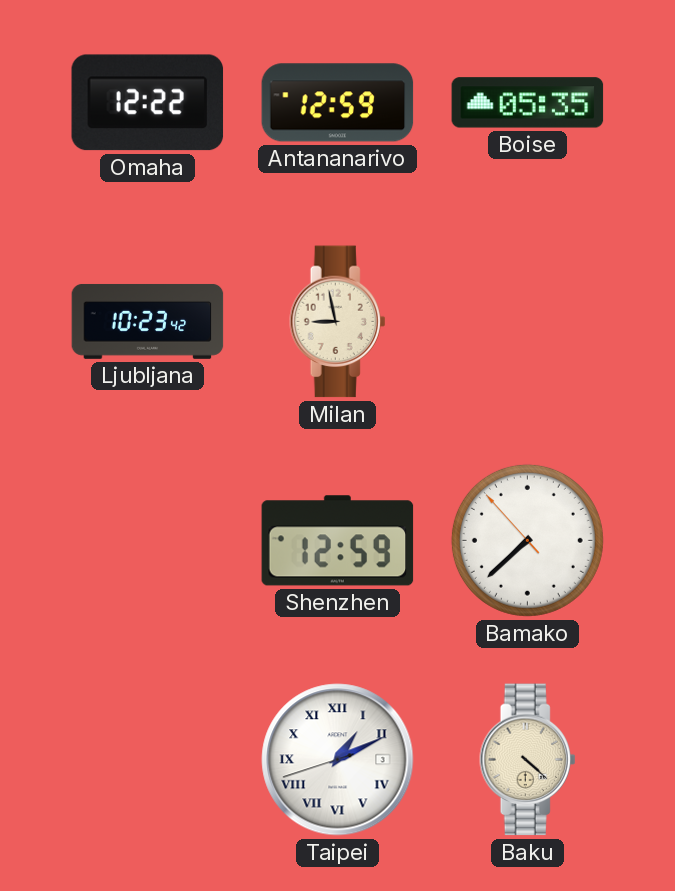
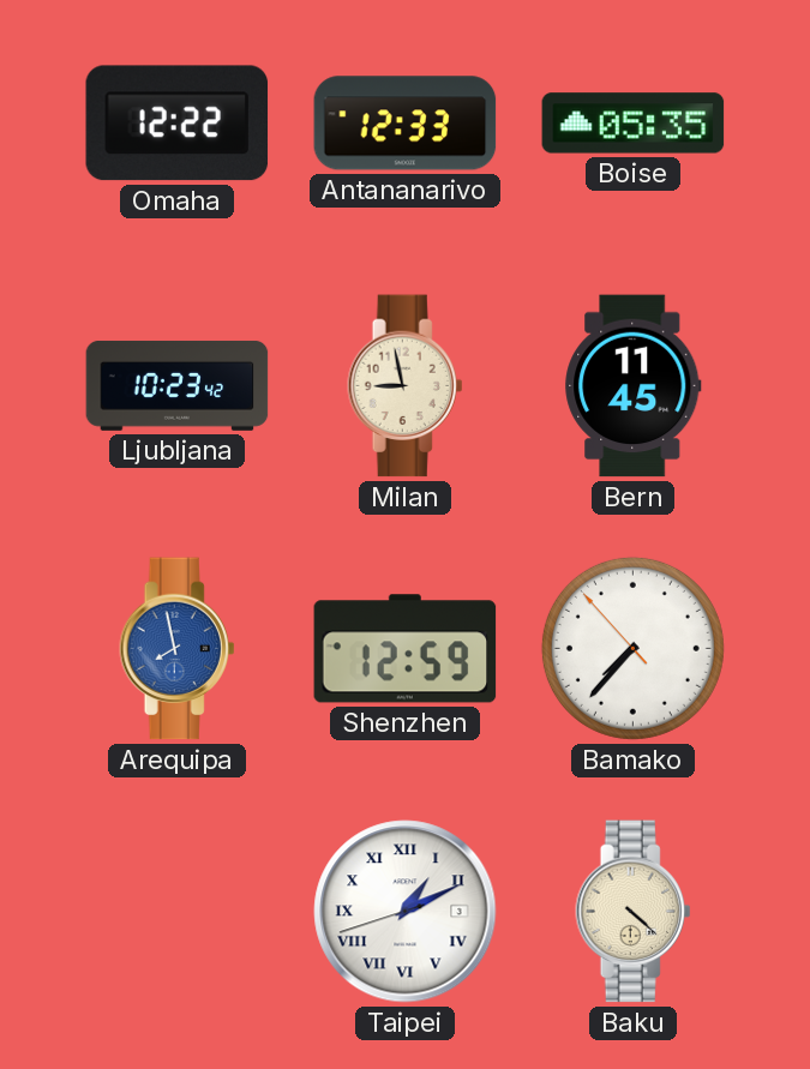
Antananarivo: 12:59 -> 12:33 (406, 124)
Bern: none -> 11:45 (634, 386)
Arequipa: none -> 7:58 (178, 649)
Bamako: 7:37 -> 7:36 (632, 648)
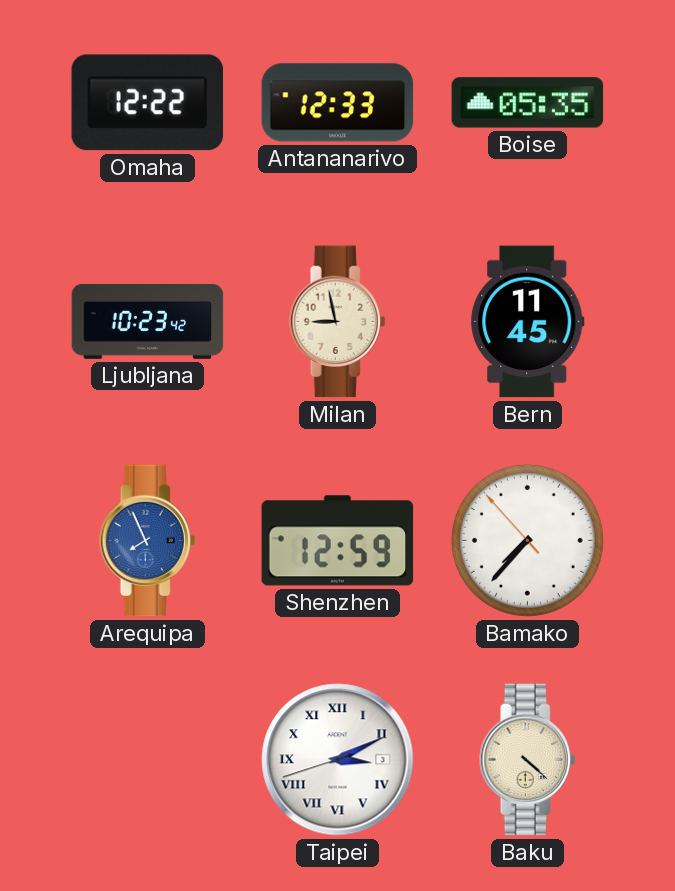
Arequipa: 7:58 -> 7:56 (148, 541)
Taipei: 1:10 -> 3:10 (338, 760)
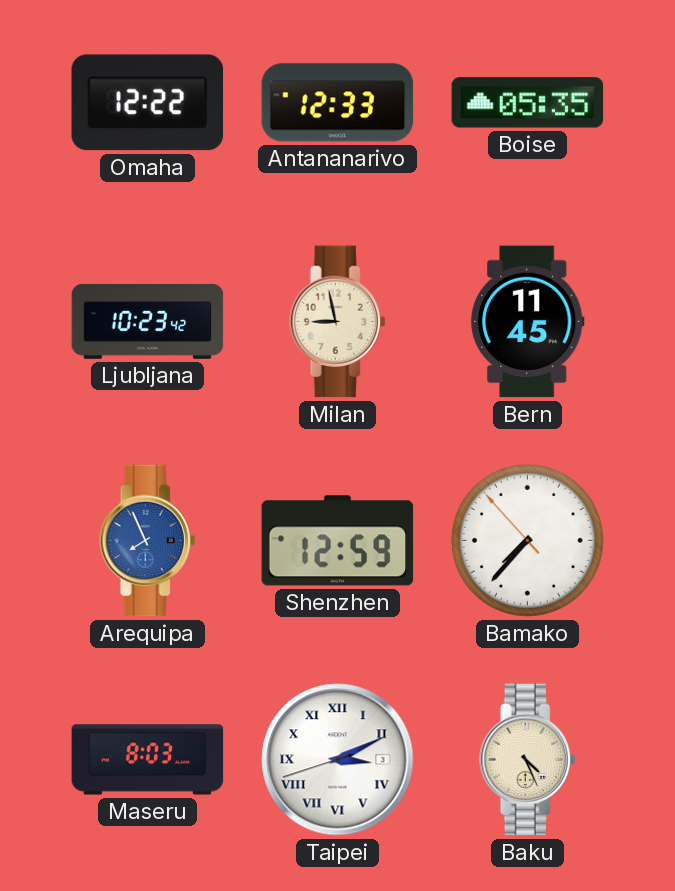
Maseru: none -> 8:03 (148, 760)
Baku: 4:22 -> 4:26 (528, 760)
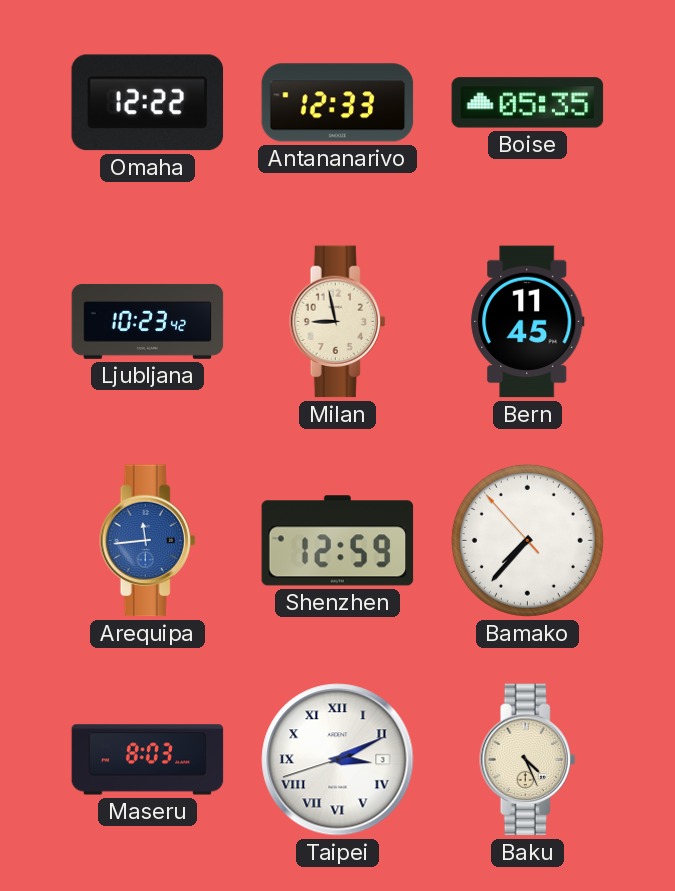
Arequipa: 7:56 -> 11:44 (148, 541)
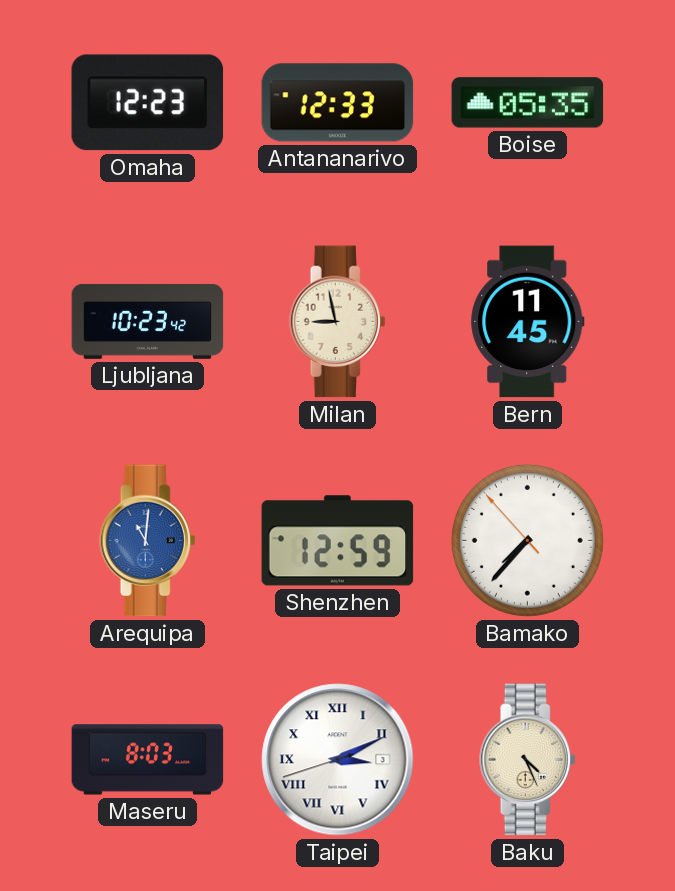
Omaha: 12:22 -> 12:23 (148, 103)
Arequipa: 11:44 -> 11:01 (148, 541)
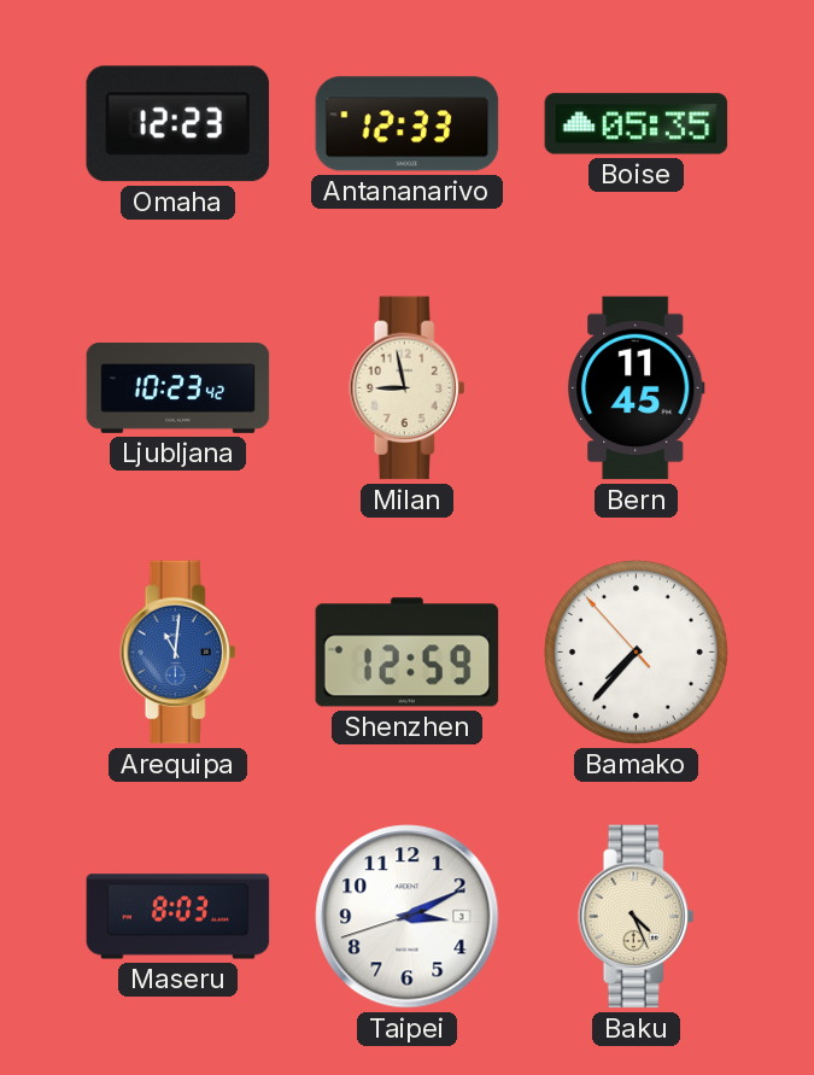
Taipei numerals: Roman -> Arabic (408, 917)
